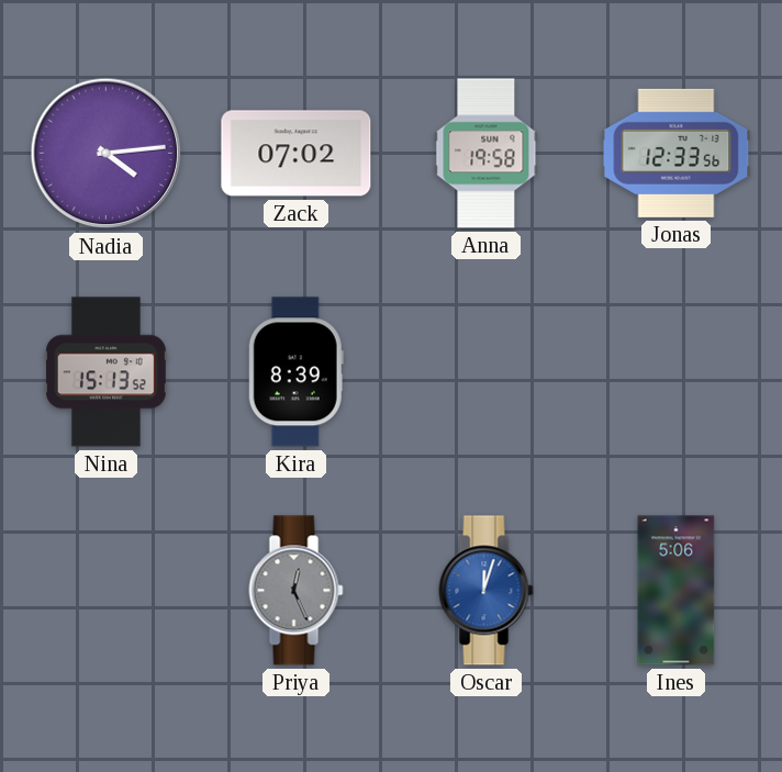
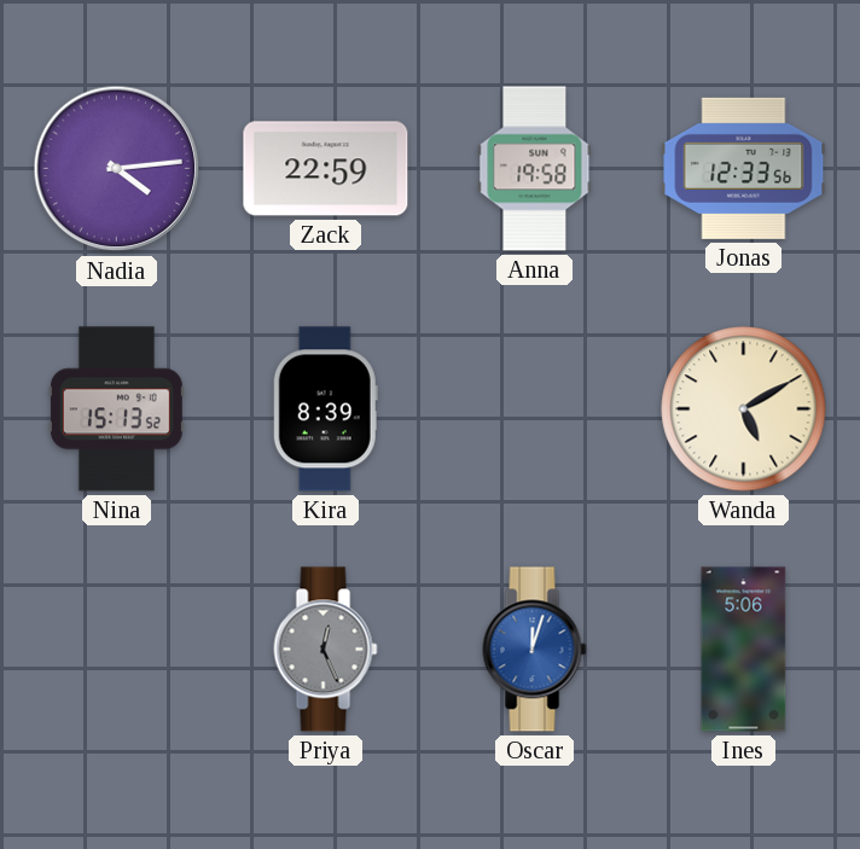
Zack: 07:02 -> 22:59 (326, 169)
Wanda: none -> 5:10 (744, 409)
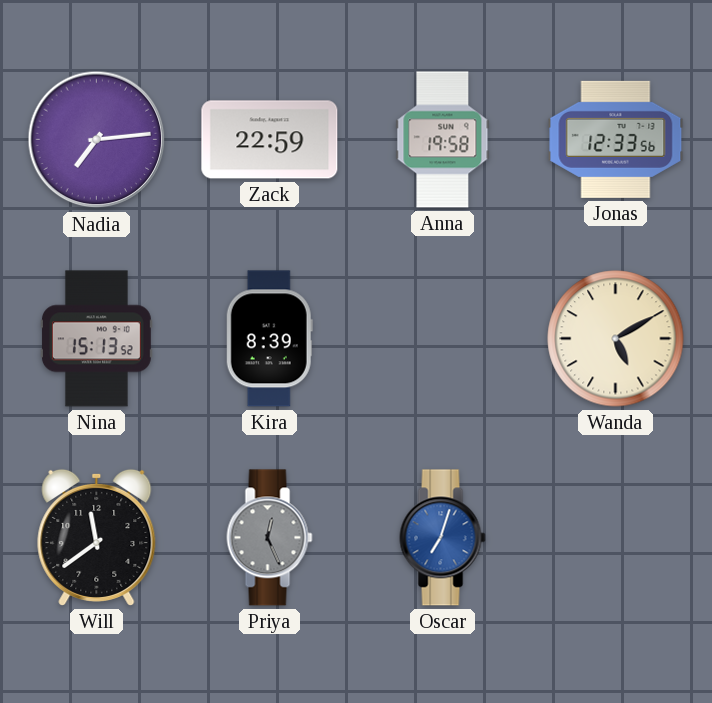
Nadia: 4:14 -> 7:14 (97, 140)
Will: none -> 11:39 (97, 537)
Oscar: 12:03 -> 7:03 (443, 538)
Ines: 5:06 -> none (744, 650)
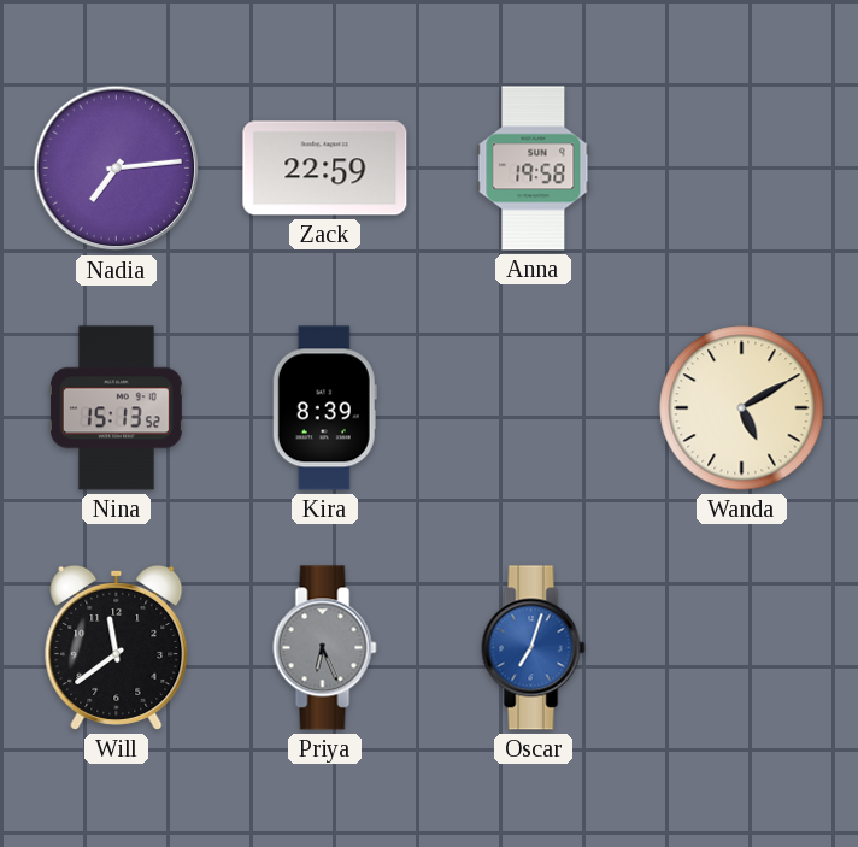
Jonas: 12:33 -> none (616, 139)
Priya: 12:26 -> 6:26 (325, 648)
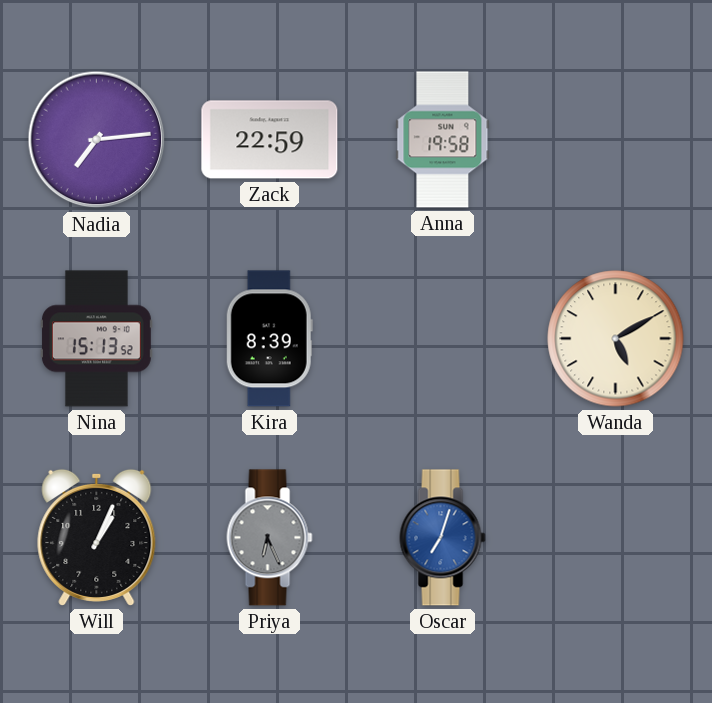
Will: 11:39 -> 1:04 (97, 537)
